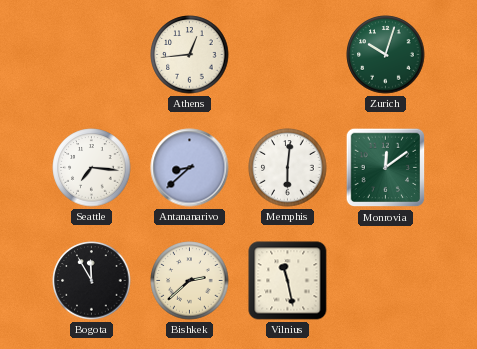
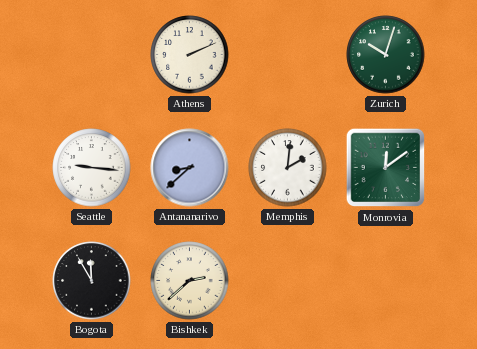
Athens: 12:44 -> 2:11 (190, 55)
Seattle: 7:16 -> 9:16 (92, 168)
Memphis: 6:01 -> 2:01 (288, 168)
Vilnius: 11:28 -> none (288, 281)
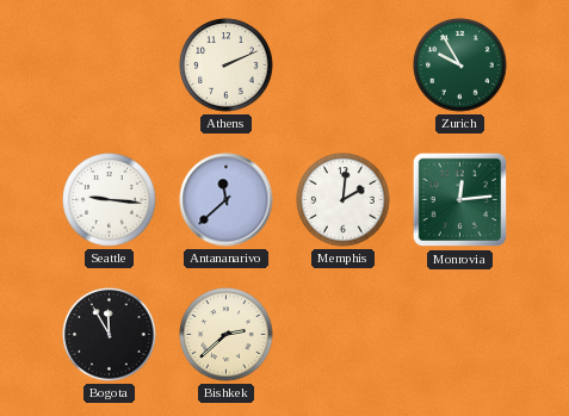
Zurich: 10:03 -> 9:55 (460, 66)
Antananarivo: 8:38 -> 11:38 (227, 200)
Monrovia: 12:09 -> 12:14 (460, 200)
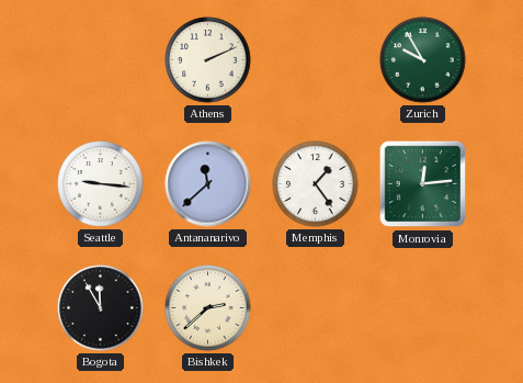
Memphis: 2:01 -> 1:24 (316, 184)
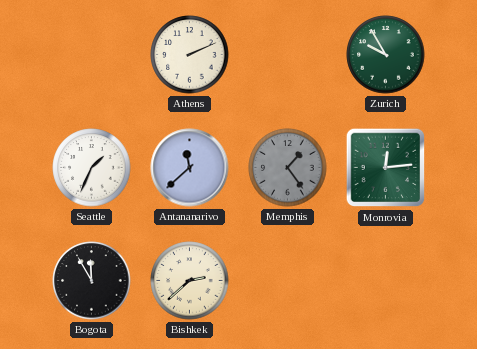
Seattle: 9:16 -> 1:34 (92, 168)
Memphis dial: white -> grey (288, 168)
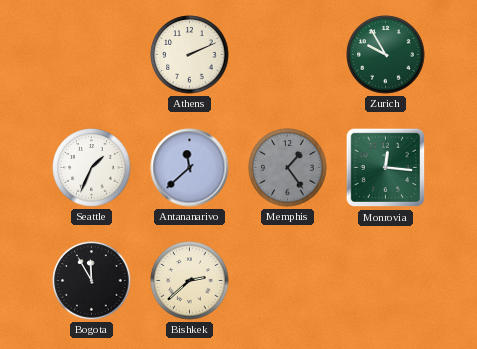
Monrovia: 12:14 -> 12:16 (386, 168)
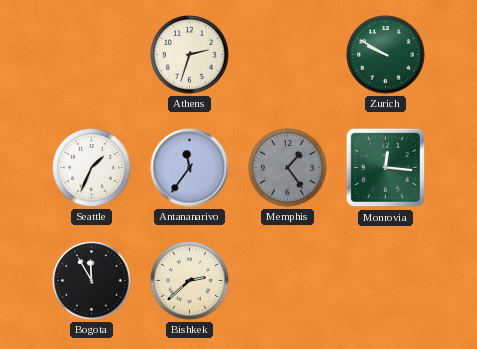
Athens: 2:11 -> 2:33 (190, 55)
Zurich: 9:55 -> 9:50 (386, 55)
Antananarivo: 11:38 -> 11:36 (190, 168)
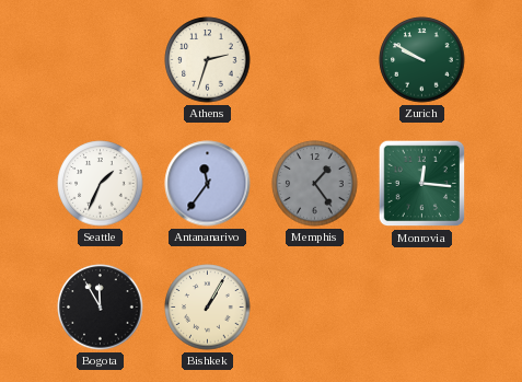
Bishkek: 2:38 -> 1:05 (208, 308)
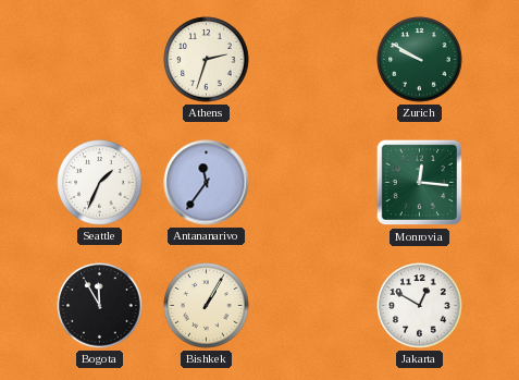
Memphis: 1:24 -> none (315, 184)
Jakarta: none -> 12:50 (420, 306)
